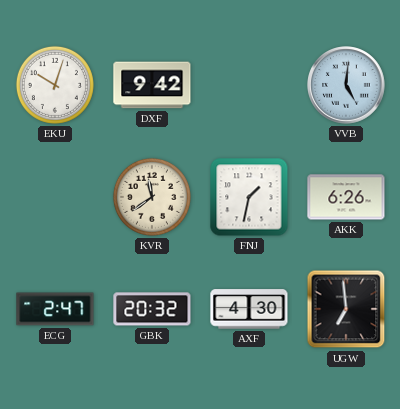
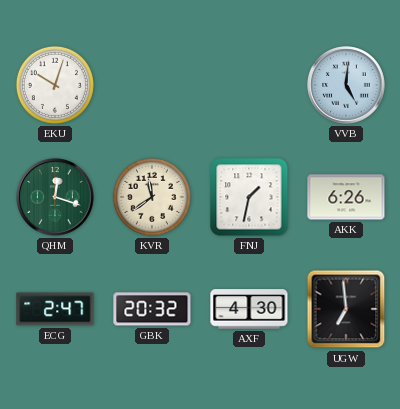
DXF: 9:42 -> none (152, 85)
QHM: none -> 12:18 (55, 197)
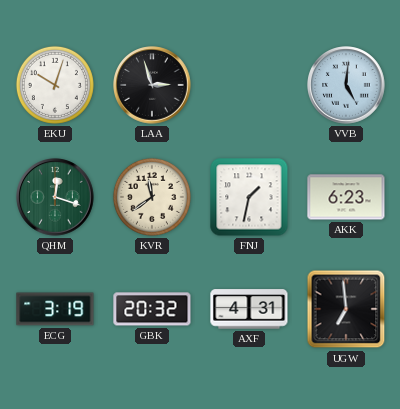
LAA: none -> 2:57 (152, 85)
AKK: 6:26 -> 6:23 (346, 197)
ECG: 2:47 -> 3:19 (55, 309)
AXF: 4:30 -> 4:31 (249, 309)
